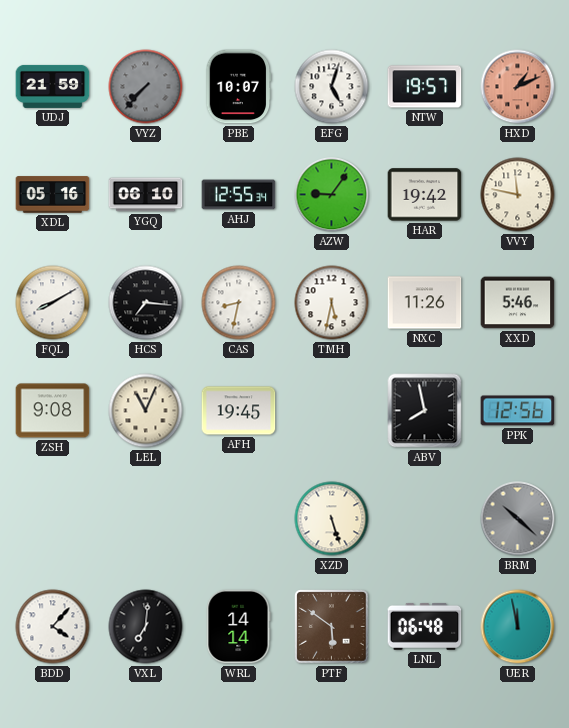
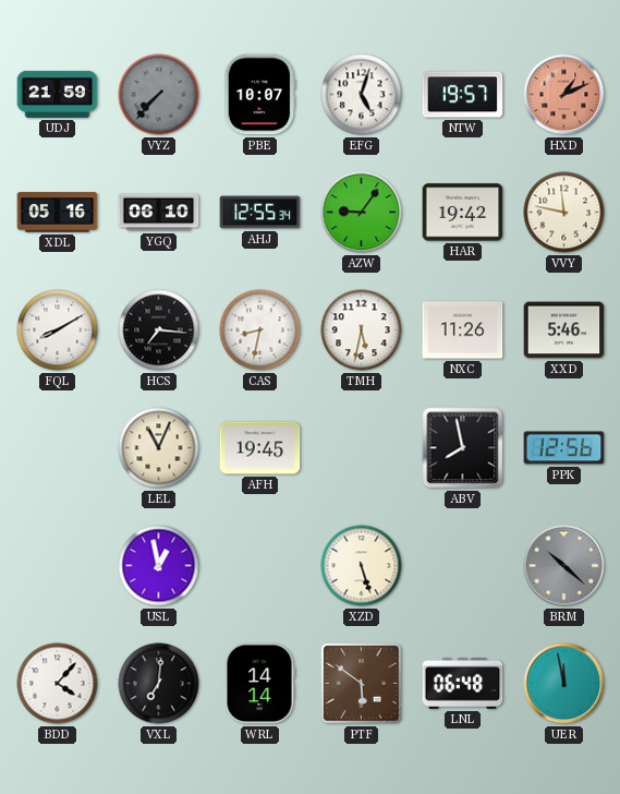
ZSH: 9:08 -> none (53, 411)
USL: none -> 12:58 (159, 566)
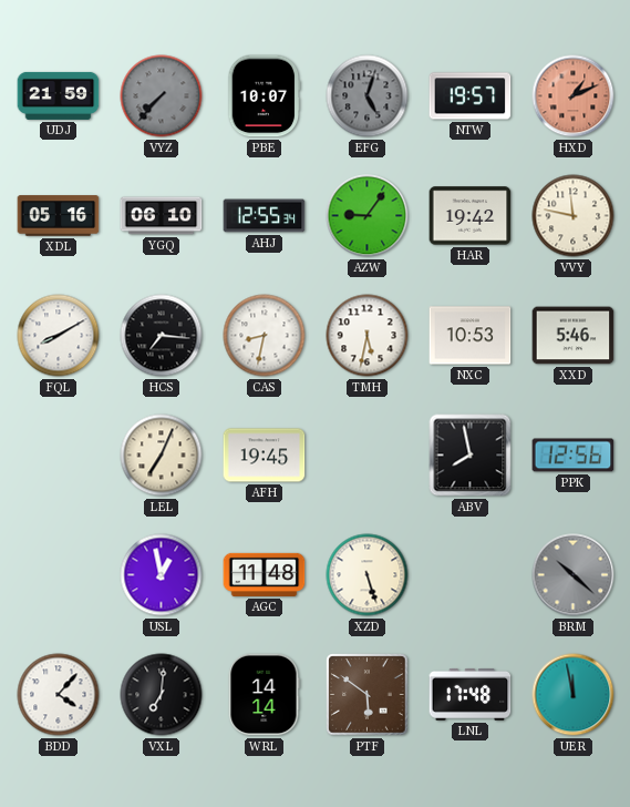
EFG dial: white -> grey (368, 96)
NXC: 11:26 -> 10:53 (471, 336)
LEL: 11:04 -> 7:04 (162, 456)
AGC: none -> 11:48 (265, 574)
LNL: 06:48 -> 17:48 (471, 694)
